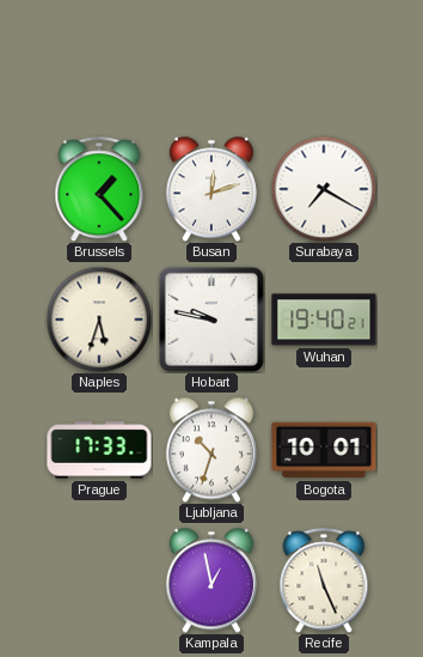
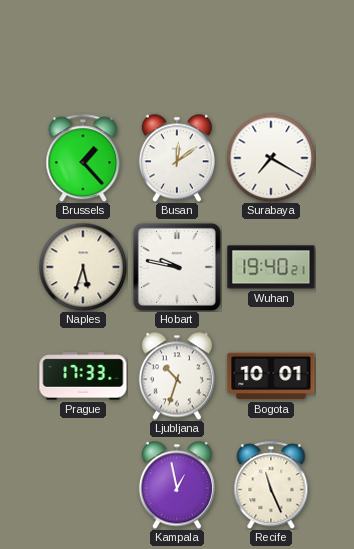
Busan: 12:12 -> 12:09 (177, 158)
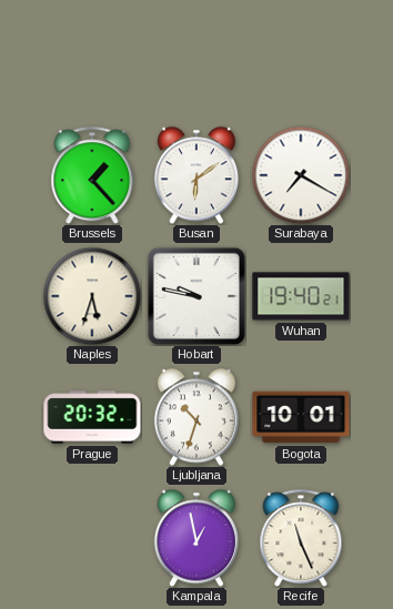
Busan: 12:09 -> 6:09 (196, 175)
Prague: 17:33 -> 20:32 (92, 417)
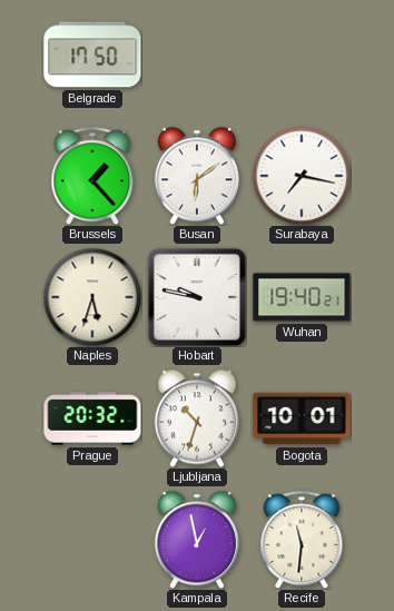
Belgrade: none -> 17:50 (92, 55)
Surabaya: 7:20 -> 7:17 (302, 176)
Recife: 11:26 -> 11:31 (302, 540)
